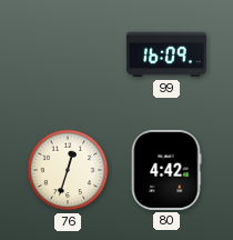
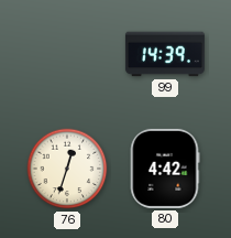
99: 16:09 -> 14:39 (165, 54)
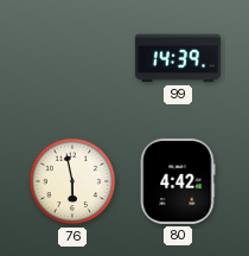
76: 12:33 -> 5:58 (72, 181)
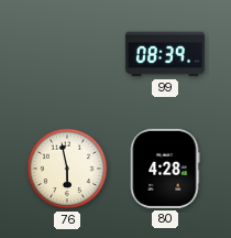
99: 14:39 -> 08:39 (165, 54)
80: 4:42 -> 4:28 (165, 169)
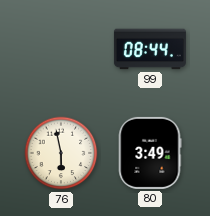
99: 08:39 -> 08:44 (150, 49)
80: 4:28 -> 3:49 (150, 153)
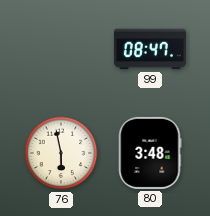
99: 08:44 -> 08:47 (150, 49)
80: 3:49 -> 3:48 (150, 153)
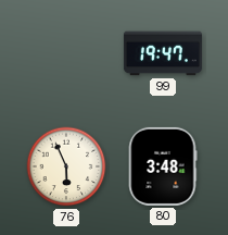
99: 08:47 -> 19:47 (163, 53)
76: 5:58 -> 5:56 (66, 166)
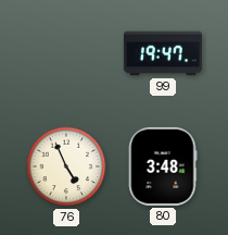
76: 5:56 -> 4:56 (66, 166)
